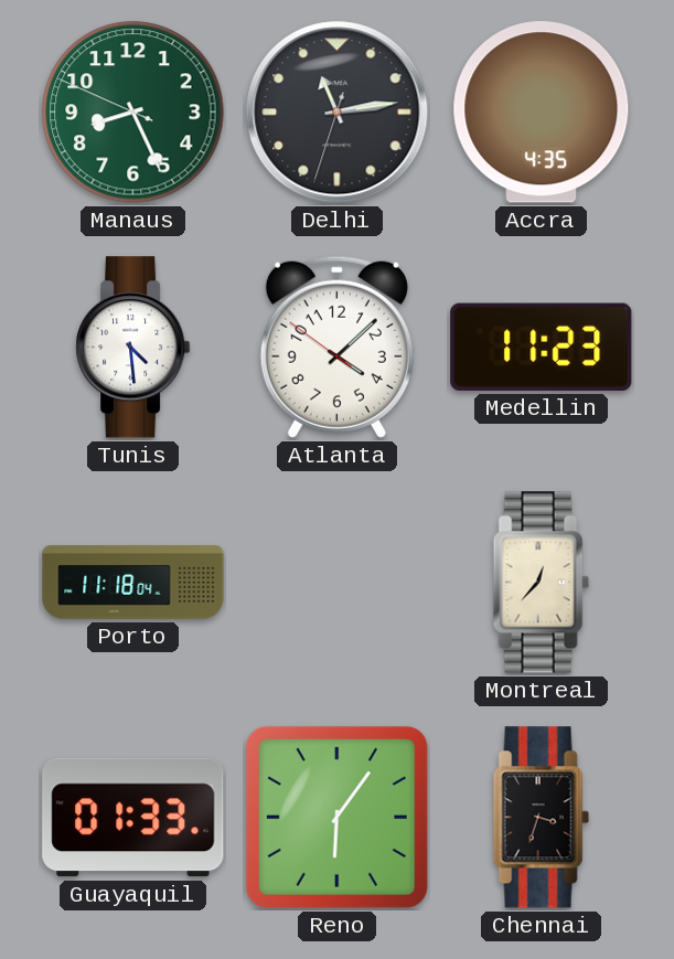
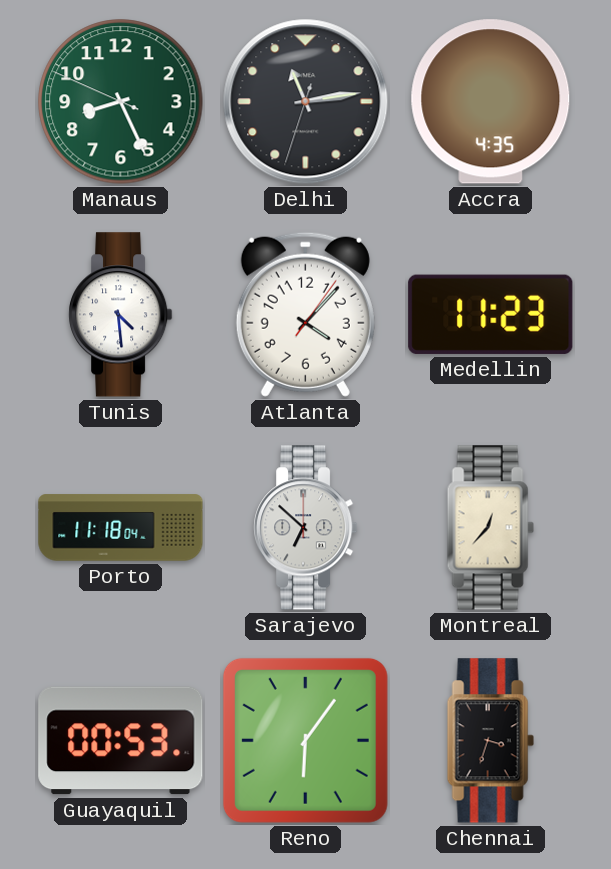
Atlanta: 4:07:51 -> 4:07:06 (305, 314)
Sarajevo: none -> 6:52 (306, 528)
Guayaquil: 01:33 -> 00:53 (121, 741)
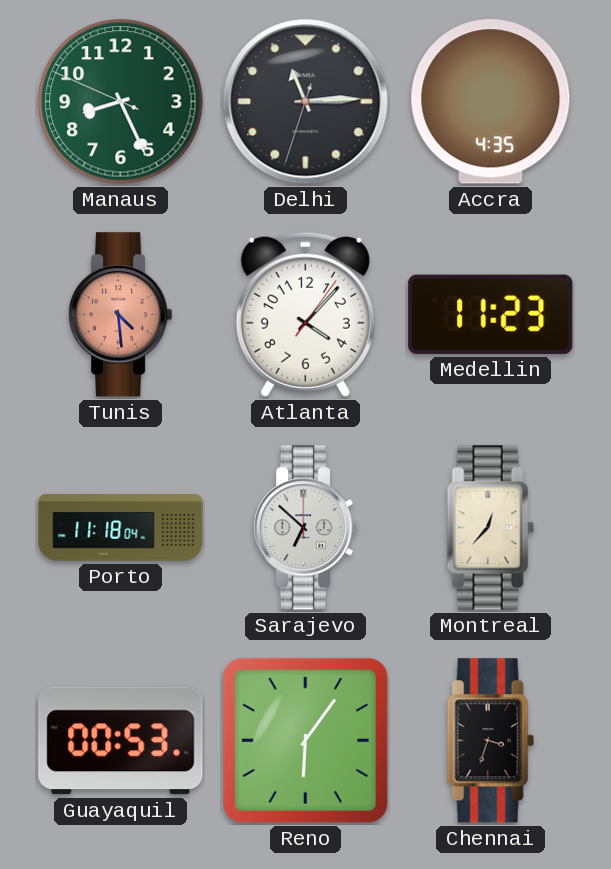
Delhi: 11:13 -> 11:14 (306, 102)
Tunis dial: white -> salmon (121, 315)
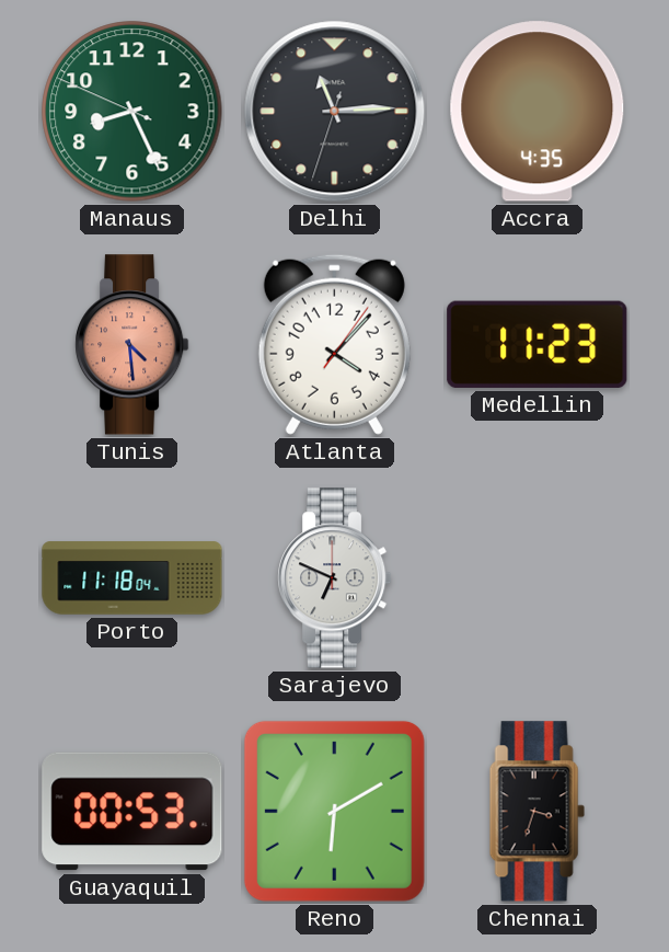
Sarajevo: 6:52 -> 6:49 (335, 578)
Montreal: 12:37 -> none (490, 528)
Reno: 6:06 -> 6:10 (334, 811)
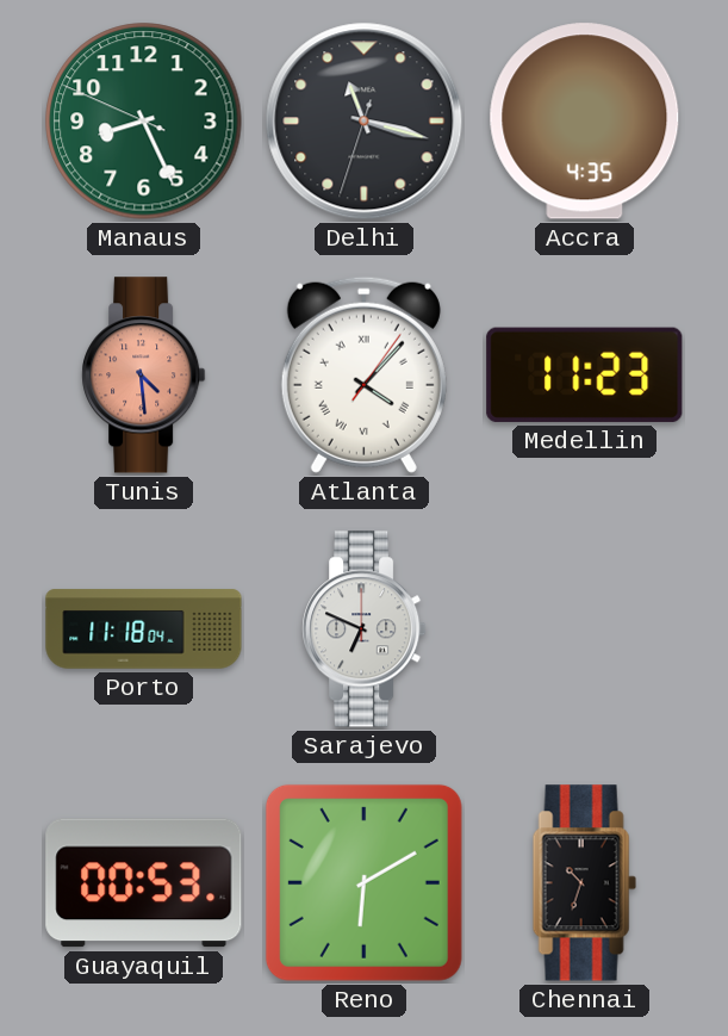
Delhi: 11:14 -> 11:17 (365, 122)
Atlanta numerals: Arabic -> Roman (363, 374)
Chennai: 3:33 -> 10:33 (584, 883)
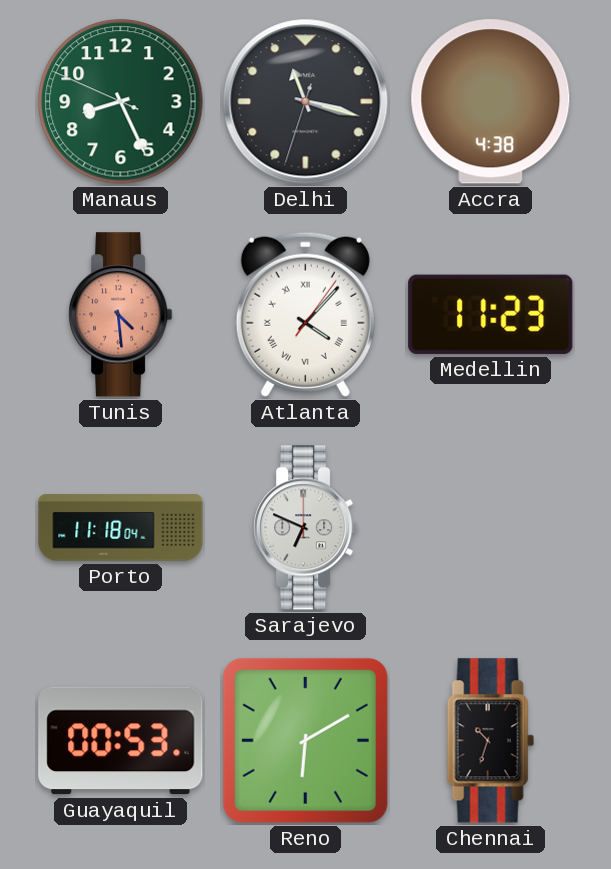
Accra: 4:35 -> 4:38 (491, 102)
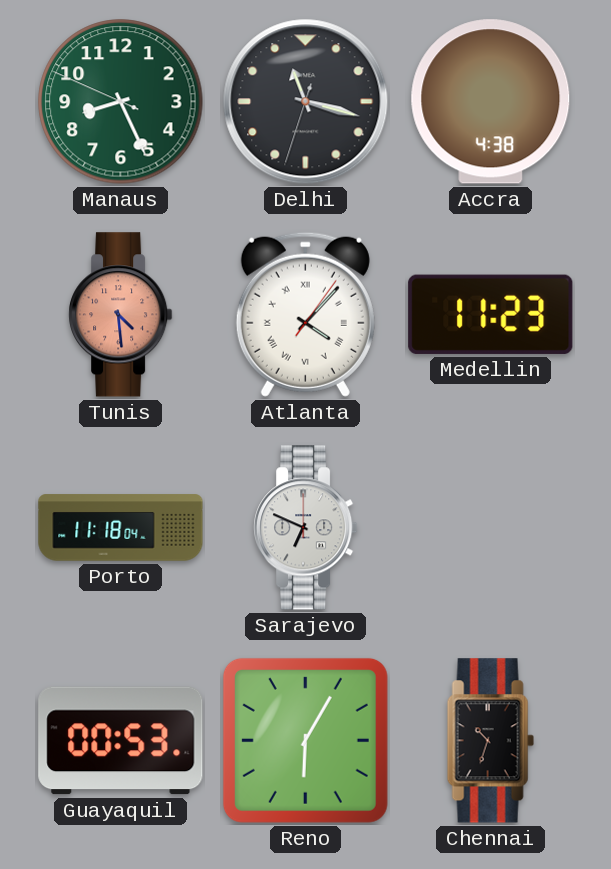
Reno: 6:10 -> 6:05 (305, 740)
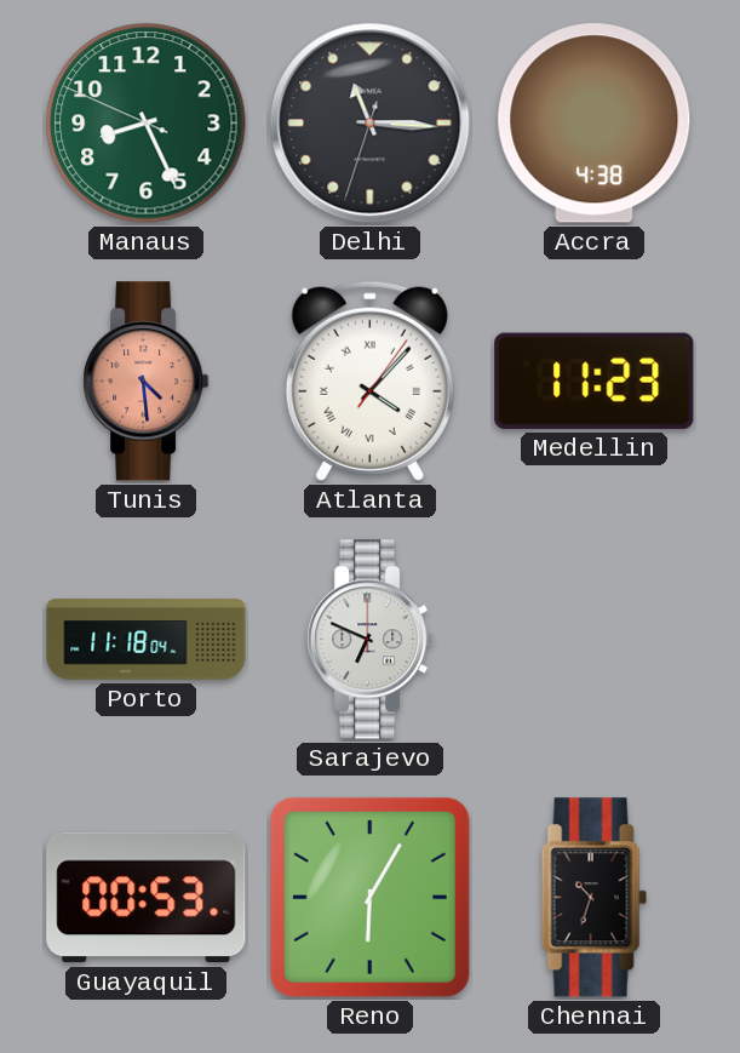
Delhi: 11:17 -> 11:15 (371, 124)
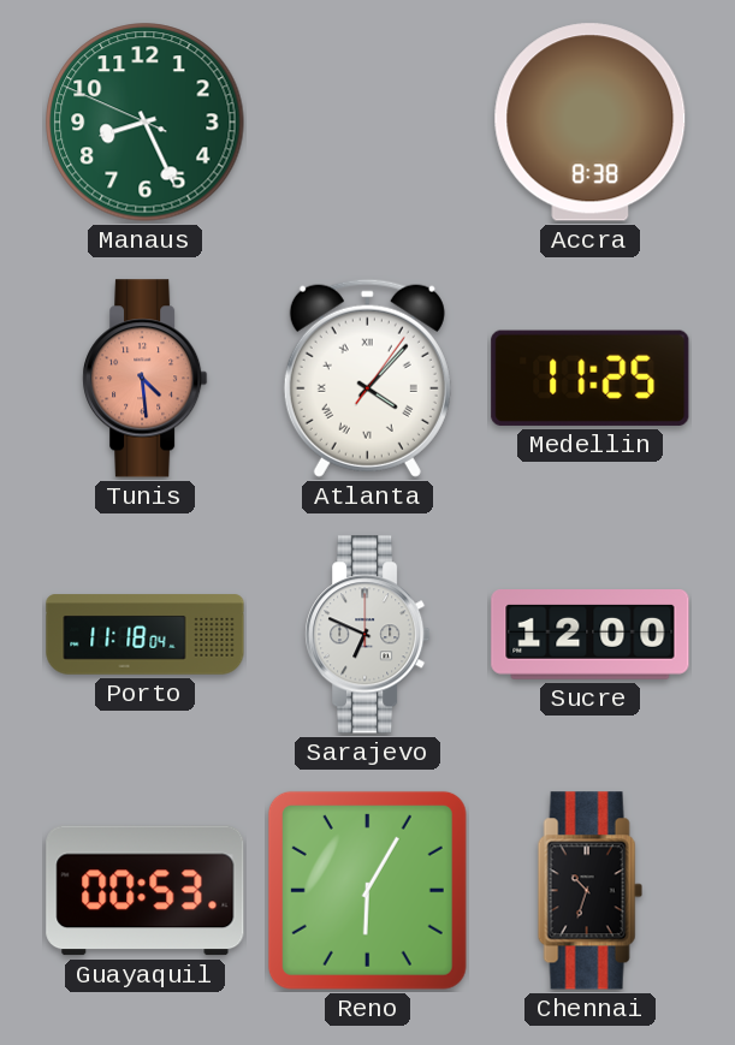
Delhi: 11:15 -> none (371, 124)
Accra: 4:38 -> 8:38 (591, 123)
Medellin: 11:23 -> 11:25 (591, 378)
Sucre: none -> 12:00 (591, 635)
